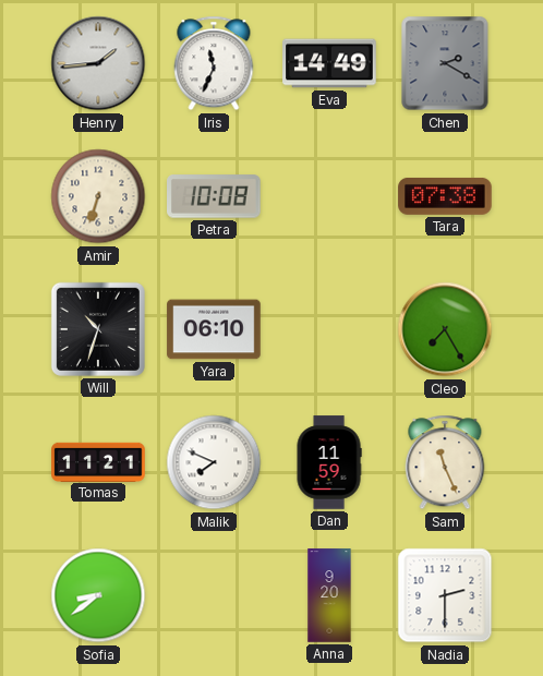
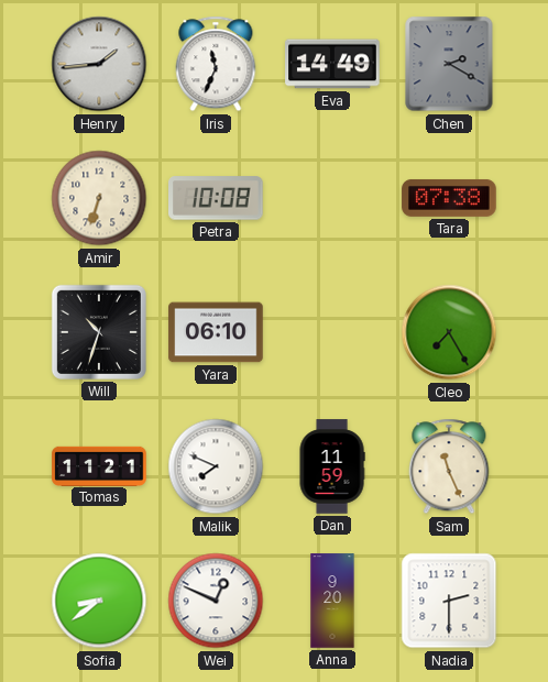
Wei: none -> 12:49 (216, 601)
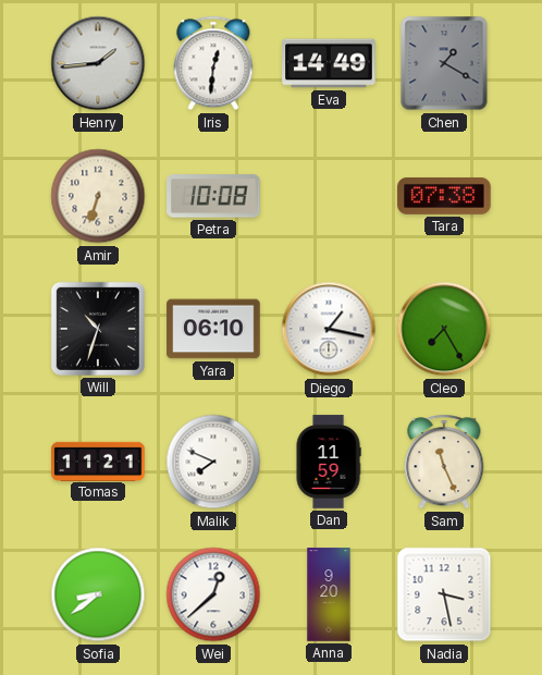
Iris: 11:34 -> 12:31 (213, 63)
Chen: 2:20 -> 1:20 (444, 63)
Diego: none -> 1:17 (329, 329)
Wei: 12:49 -> 12:38 (213, 594)
Nadia: 2:30 -> 3:28 (444, 594)
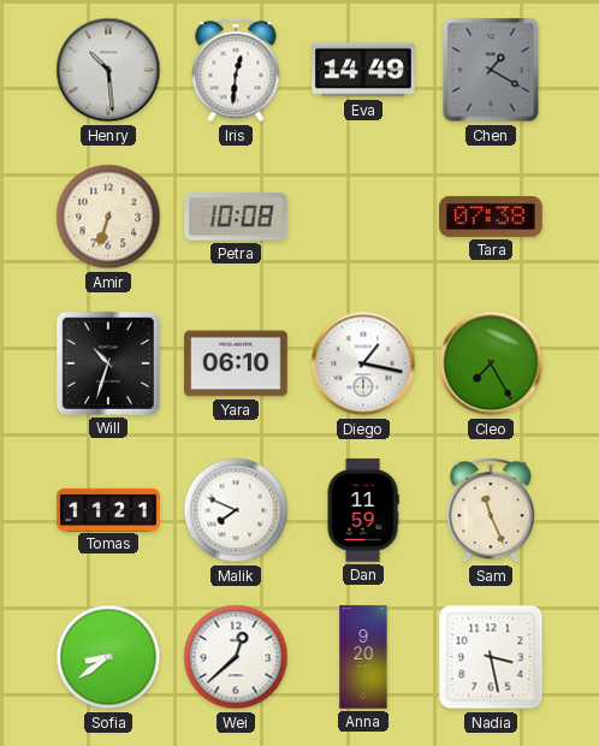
Henry: 1:44 -> 10:29 (108, 70)
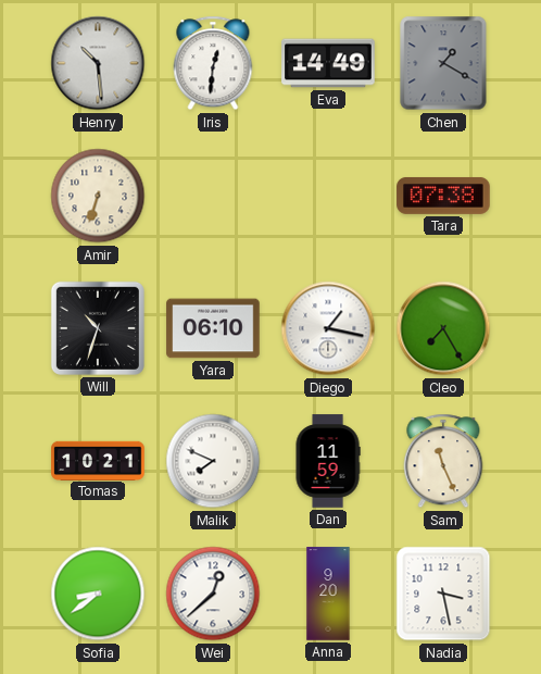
Petra: 10:08 -> none (237, 217)
Tomas: 11:21 -> 10:21 (98, 460)
